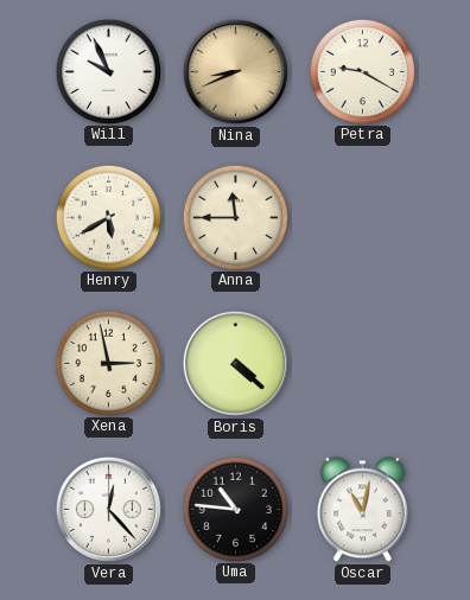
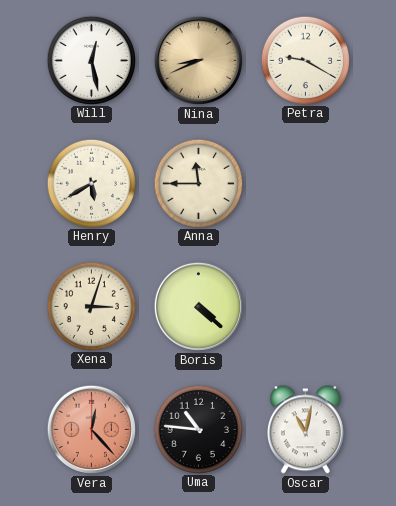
Will: 9:56 -> 12:28 (91, 60)
Xena: 2:58 -> 3:03 (91, 306)
Vera dial: white -> salmon (91, 429)
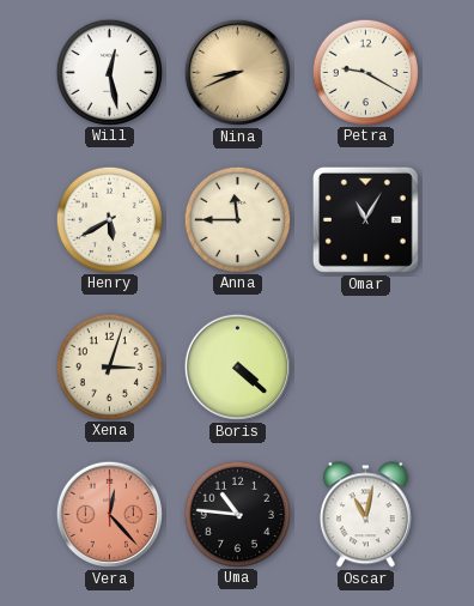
Omar: none -> 11:05 (365, 219)
